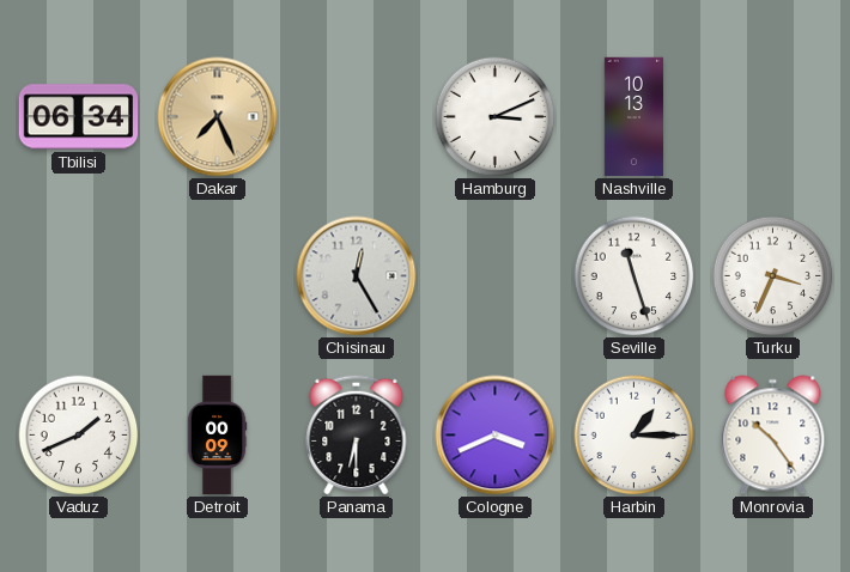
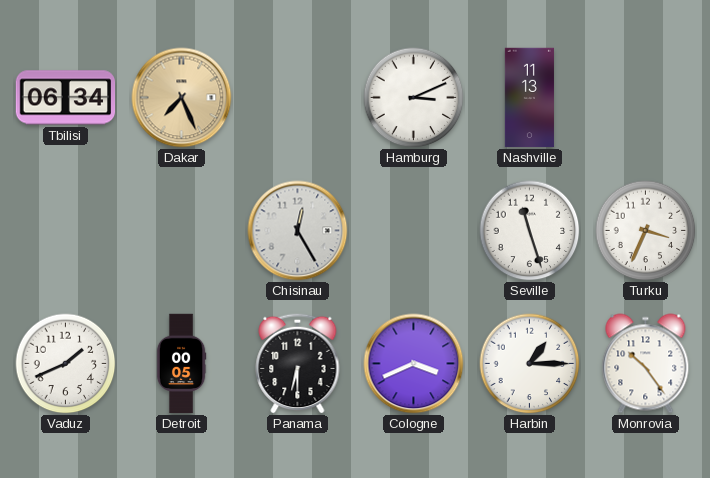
Nashville: 10:13 -> 11:13 (529, 98)
Detroit: 00:09 -> 00:05 (181, 364)
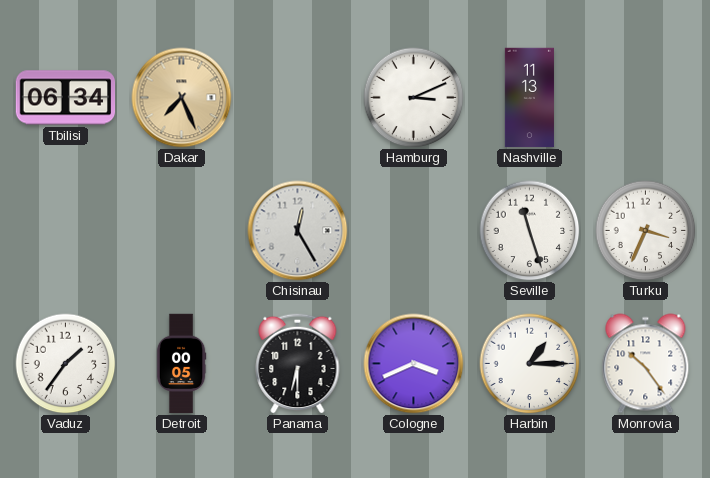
Vaduz: 1:41 -> 1:36 (66, 364)
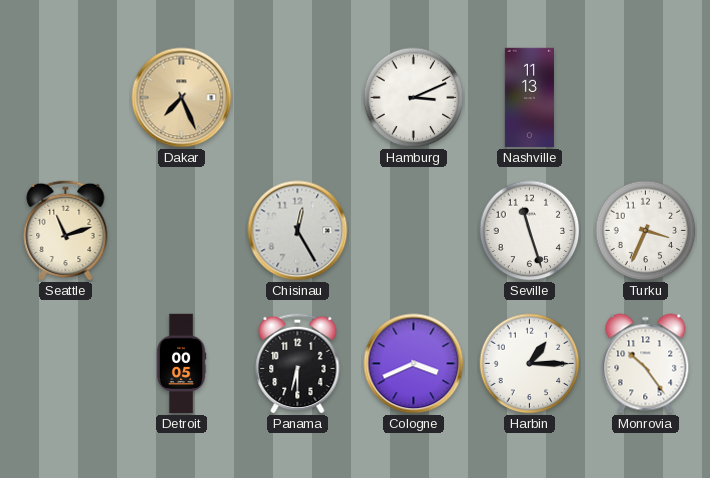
Tbilisi: 06:34 -> none (66, 98)
Seattle: none -> 11:12 (66, 230)
Vaduz: 1:36 -> none (66, 364)
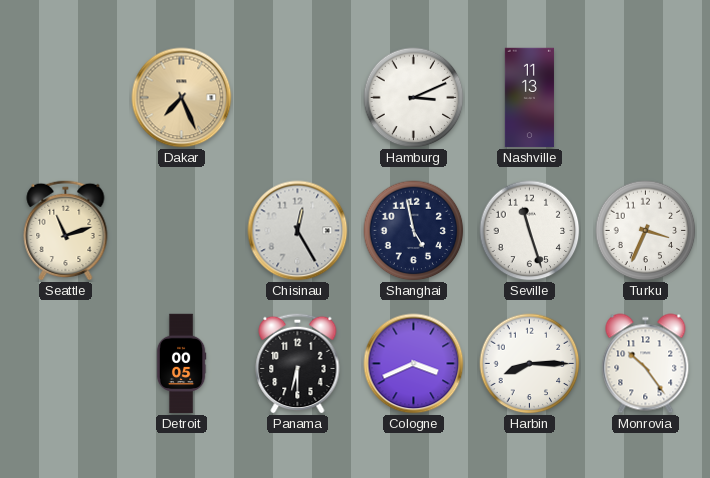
Shanghai: none -> 4:58 (414, 231)
Harbin: 1:15 -> 8:15 (530, 364)
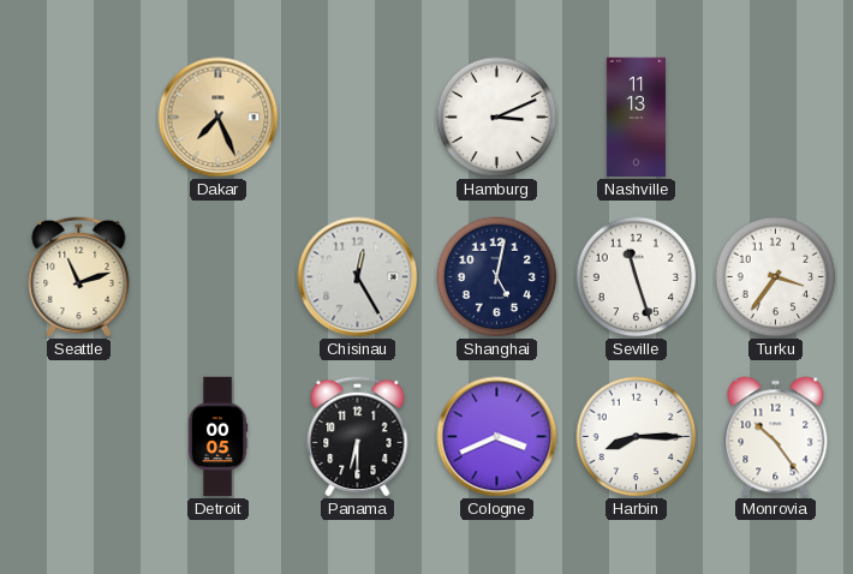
Shanghai: 4:58 -> 5:02 (497, 277)
Turku: 3:34 -> 3:36 (776, 277)
